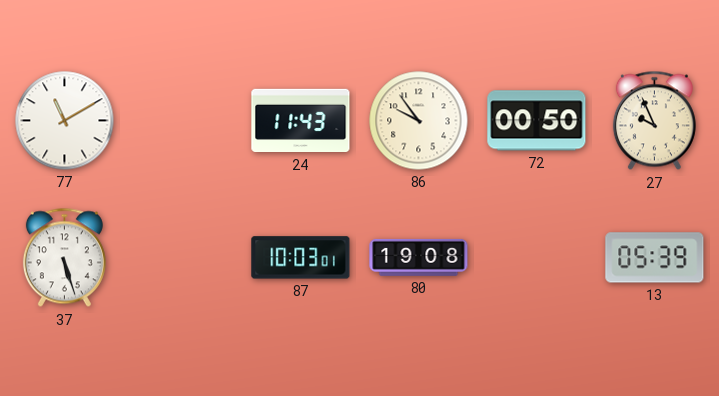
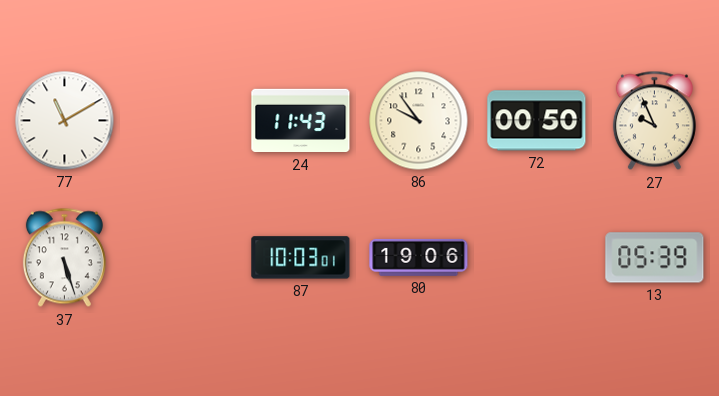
80: 19:08 -> 19:06 (419, 257)
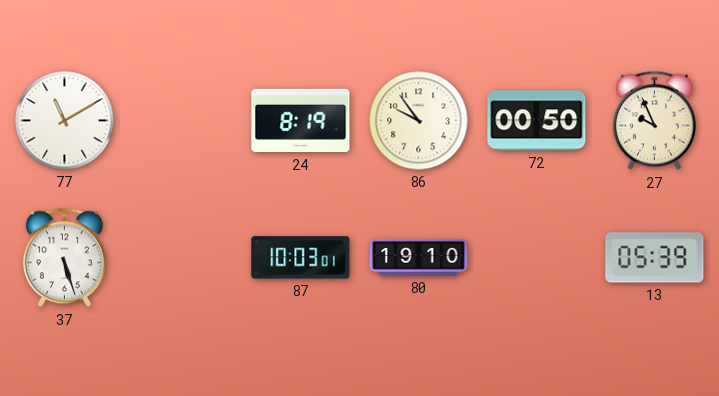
24: 11:43 -> 8:19 (301, 121)
80: 19:06 -> 19:10 (419, 257)
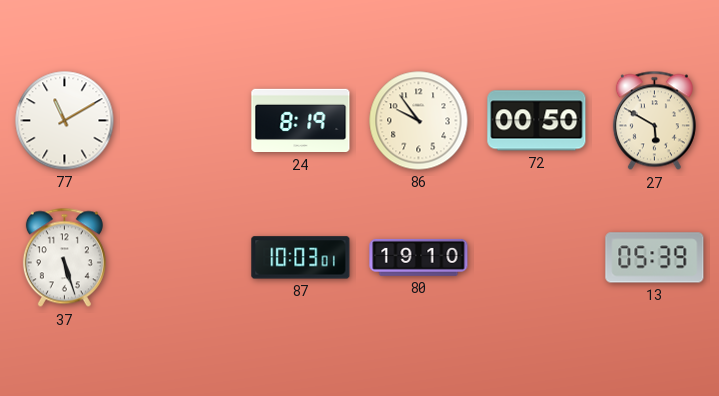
27: 9:56 -> 5:50 (654, 121)
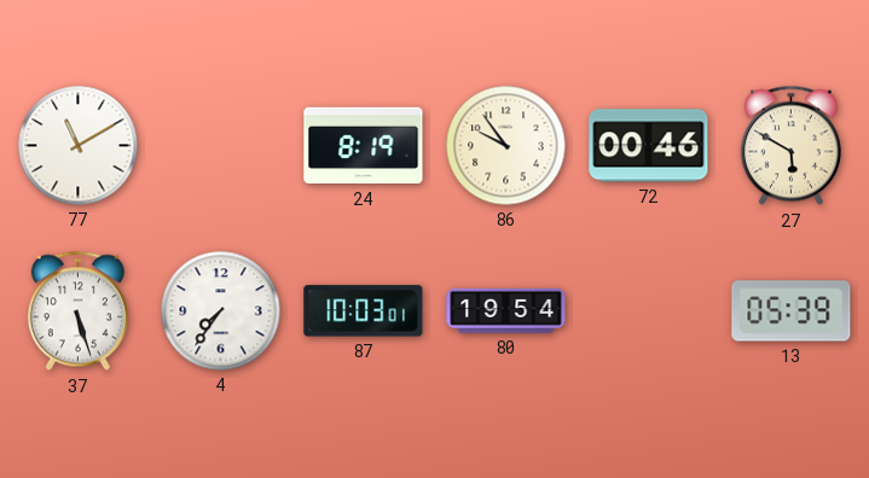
72: 00:50 -> 00:46 (649, 146)
4: none -> 7:36 (221, 311)
80: 19:10 -> 19:54 (506, 310)
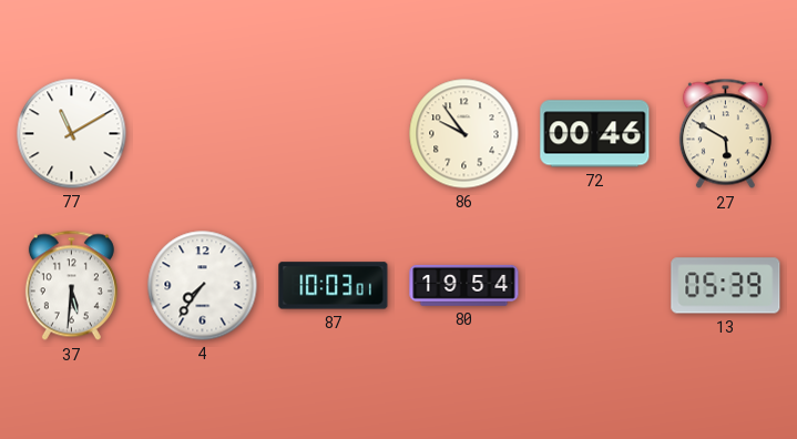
24: 8:19 -> none (364, 146)
37: 5:27 -> 5:31 (71, 286)
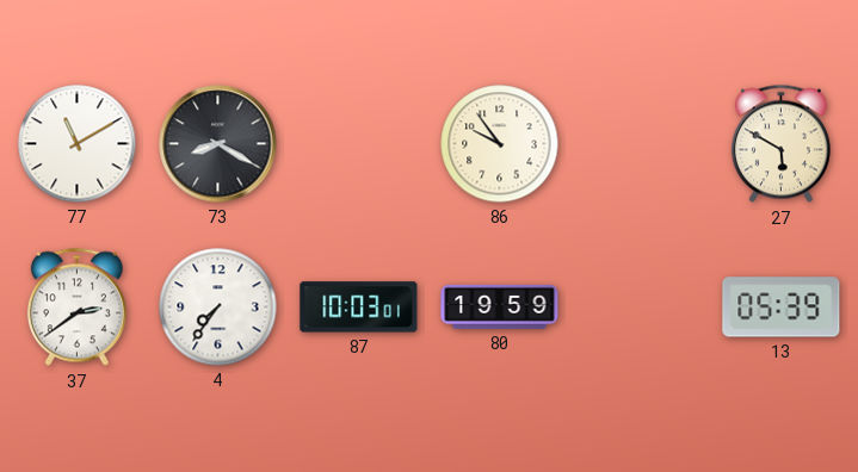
73: none -> 8:20 (218, 144)
72: 00:46 -> none (595, 134)
37: 5:31 -> 2:39 (76, 308)
80: 19:54 -> 19:59 (500, 306)
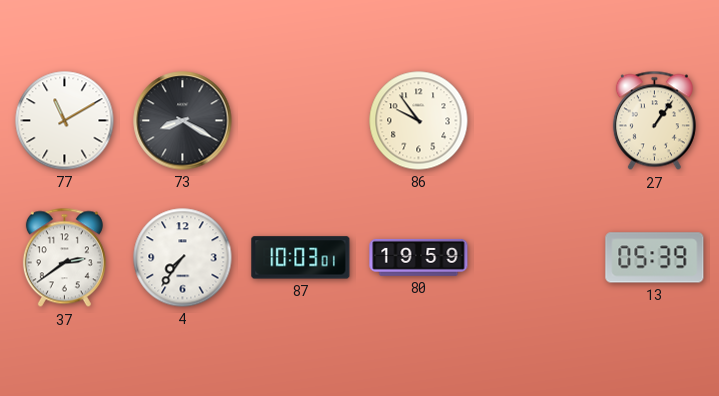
27: 5:50 -> 1:06 (654, 121)
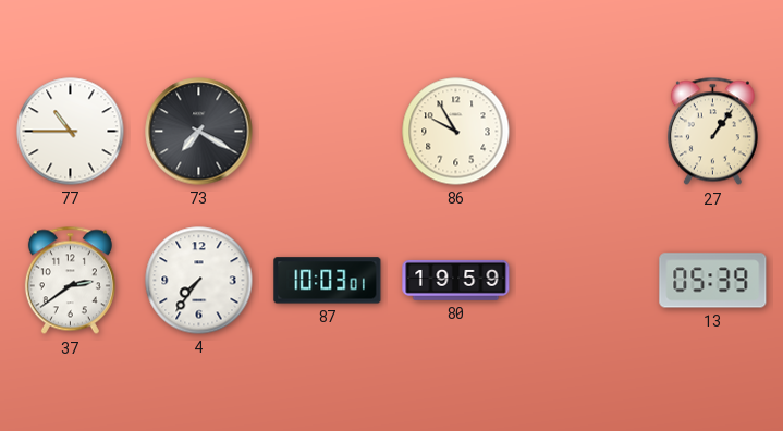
77: 11:10 -> 10:45 (71, 132)
73: 8:20 -> 7:20 (199, 132)
86: 9:54 -> 9:55 (456, 132)
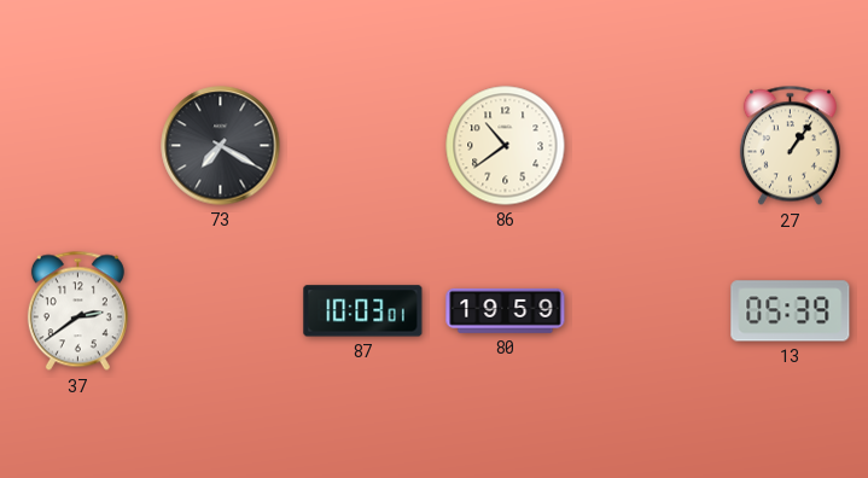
77: 10:45 -> none (71, 132)
86: 9:55 -> 10:39 (506, 146)
4: 7:36 -> none (199, 281)
